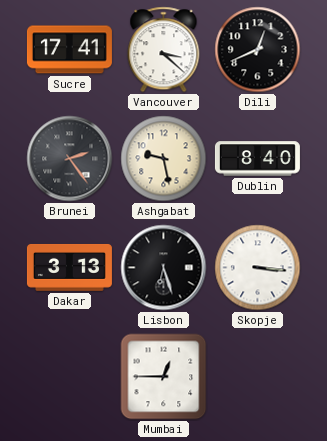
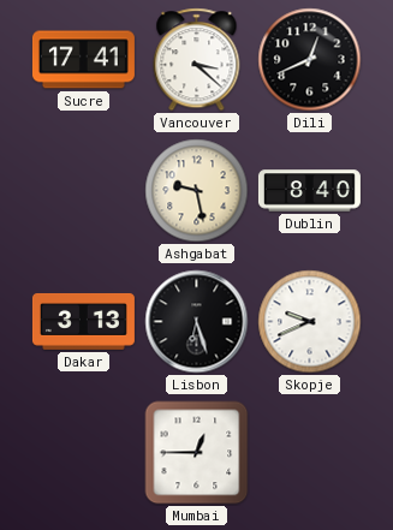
Brunei: 2:24 -> none (70, 159)
Skopje: 3:16 -> 9:41 (310, 322)
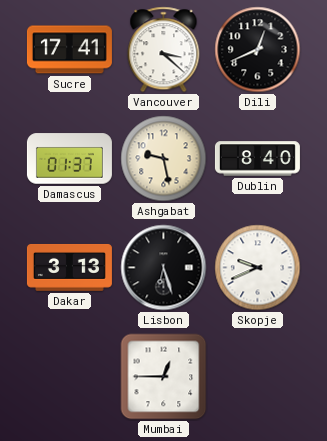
Damascus: none -> 01:37 (69, 159)
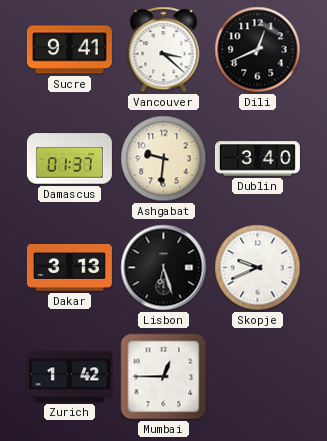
Sucre: 17:41 -> 9:41 (69, 50)
Ashgabat: 9:28 -> 9:31 (164, 159)
Dublin: 8:40 -> 3:40 (257, 159)
Zurich: none -> 1:42 (69, 377)
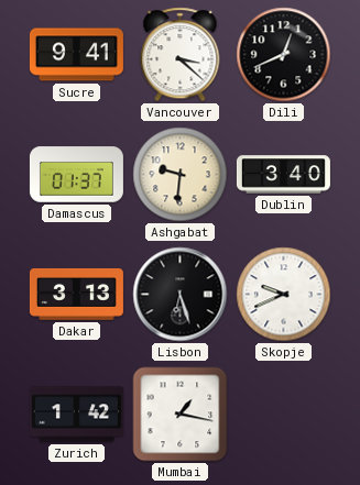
Mumbai: 12:45 -> 1:17 (181, 415)
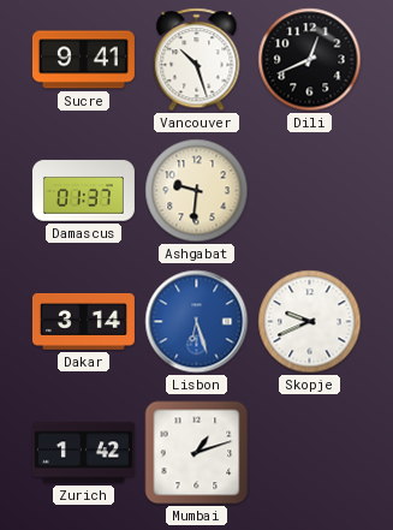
Vancouver: 3:22 -> 10:27 (197, 60)
Dublin: 3:40 -> none (283, 175)
Dakar: 3:13 -> 3:14 (83, 322)
Lisbon dial: black -> blue (197, 322)
Mumbai: 1:17 -> 1:12 (197, 453)
